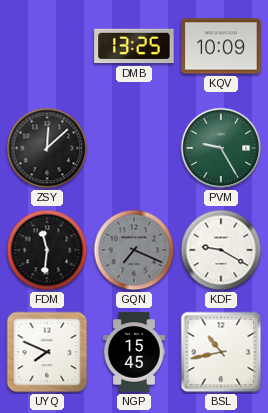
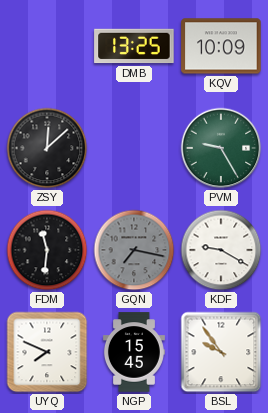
GQN: 7:19 -> 7:17 (134, 250)
BSL: 10:43 -> 9:54 (221, 352)
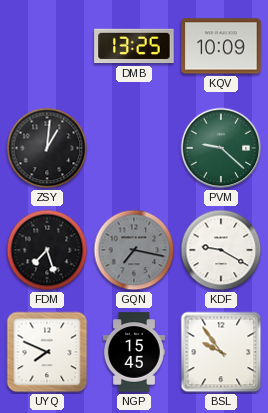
ZSY: 12:08 -> 1:01 (47, 148)
PVM: 9:25 -> 9:22 (221, 148)
FDM: 11:31 -> 7:27 (47, 250)
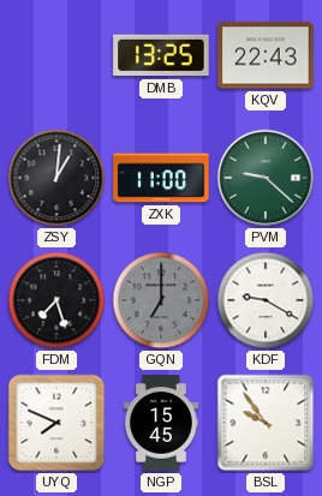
KQV: 10:09 -> 22:43 (266, 55)
ZXK: none -> 11:00 (161, 178)
GQN: 7:17 -> 7:00 (161, 300)
